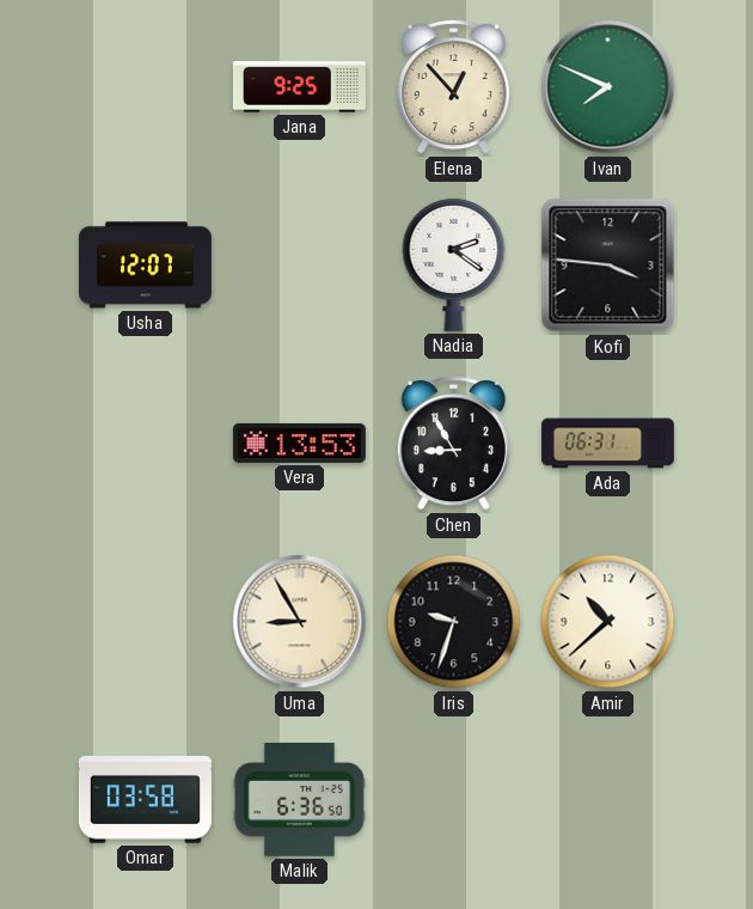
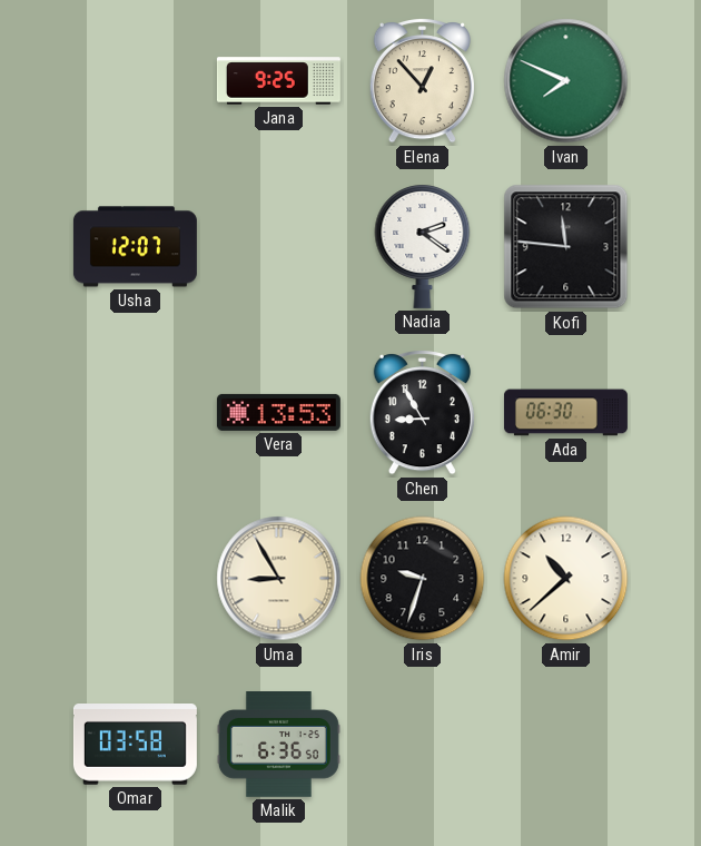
Kofi: 3:46 -> 11:46 (566, 247)
Ada: 06:31 -> 06:30 (565, 413)
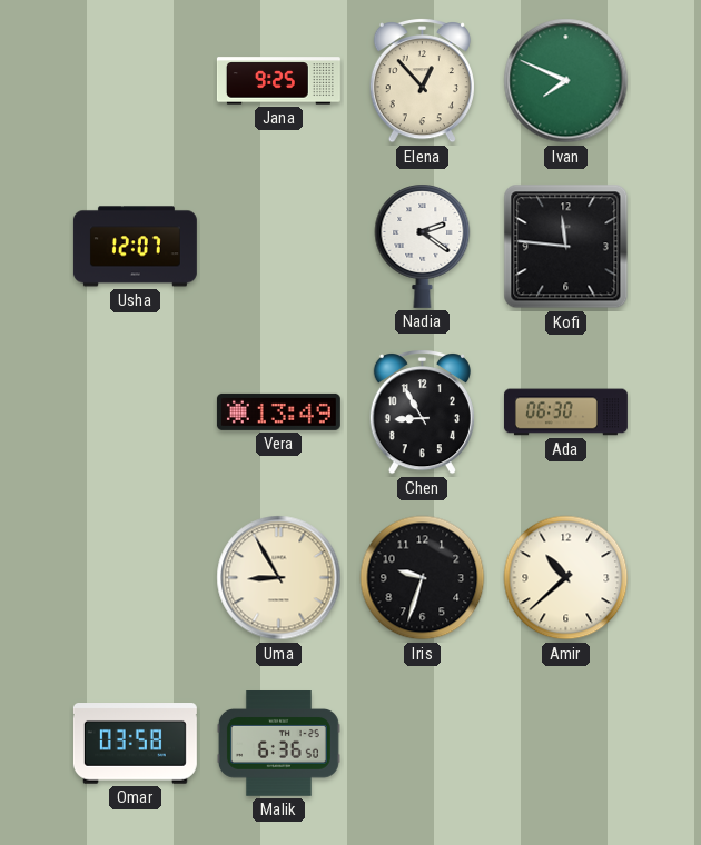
Vera: 13:53 -> 13:49 (278, 411)
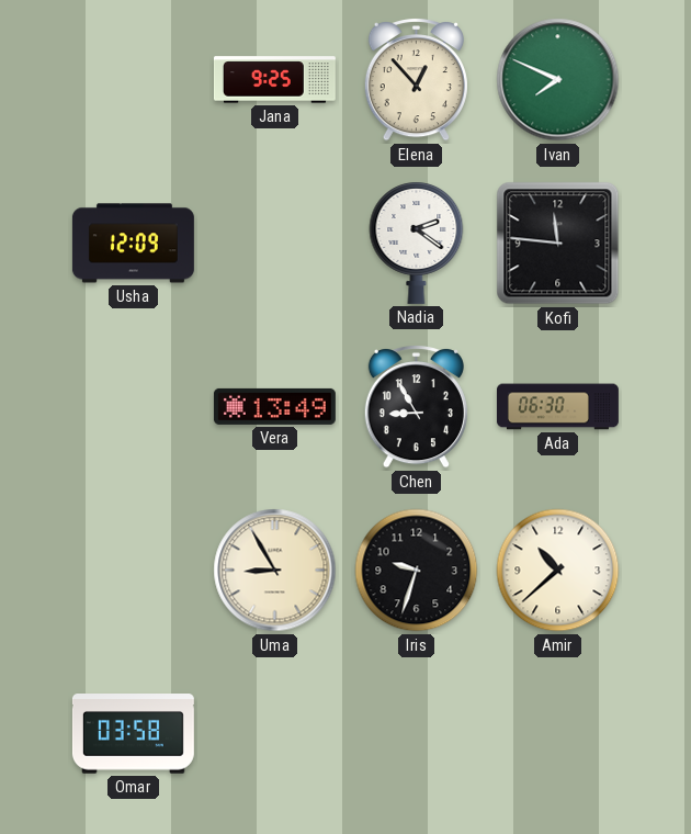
Usha: 12:07 -> 12:09 (133, 244)
Malik: 6:36 -> none (278, 744)
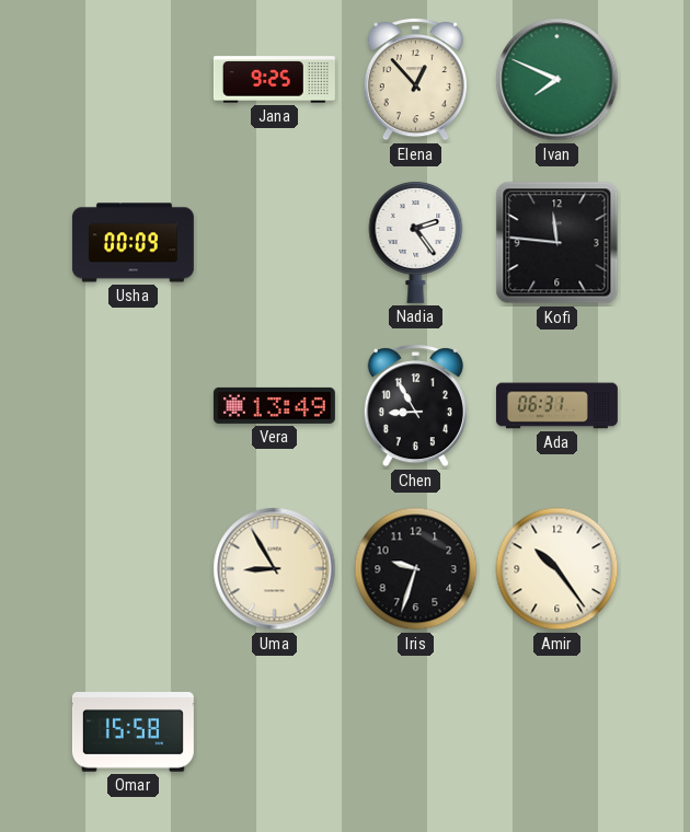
Usha: 12:09 -> 00:09 (133, 243)
Nadia: 2:21 -> 2:24 (416, 242)
Ada: 06:30 -> 06:31 (556, 406)
Amir: 10:38 -> 10:24 (557, 569)
Omar: 03:58 -> 15:58 (133, 732)
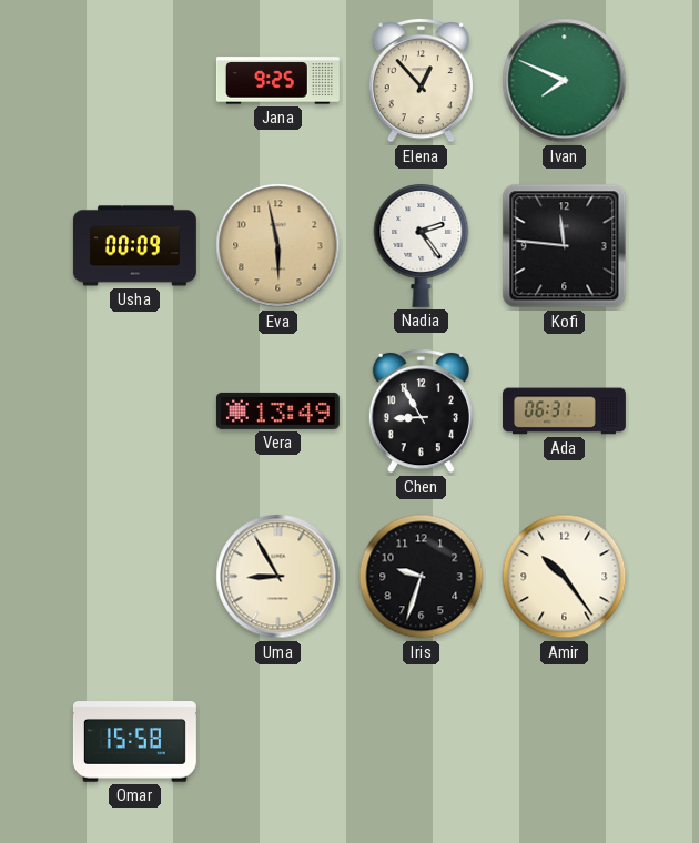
Eva: none -> 5:58 (278, 246)
